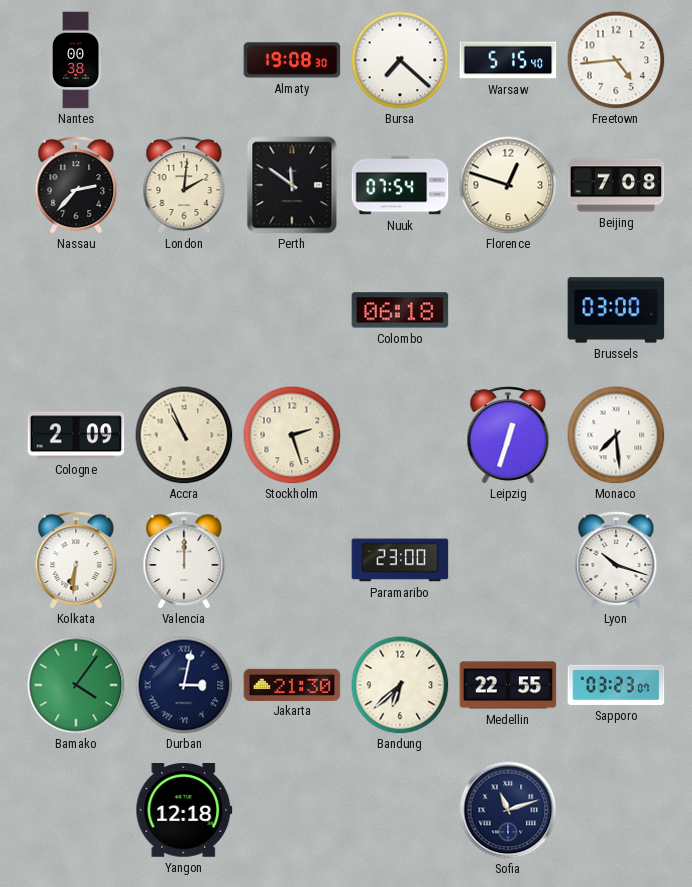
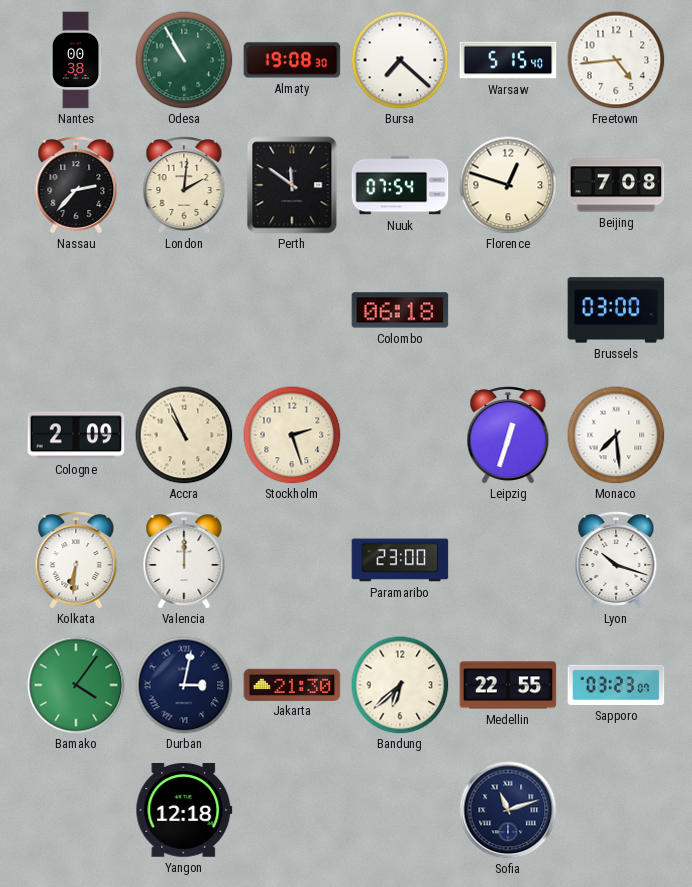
Odesa: none -> 10:55 (184, 60)
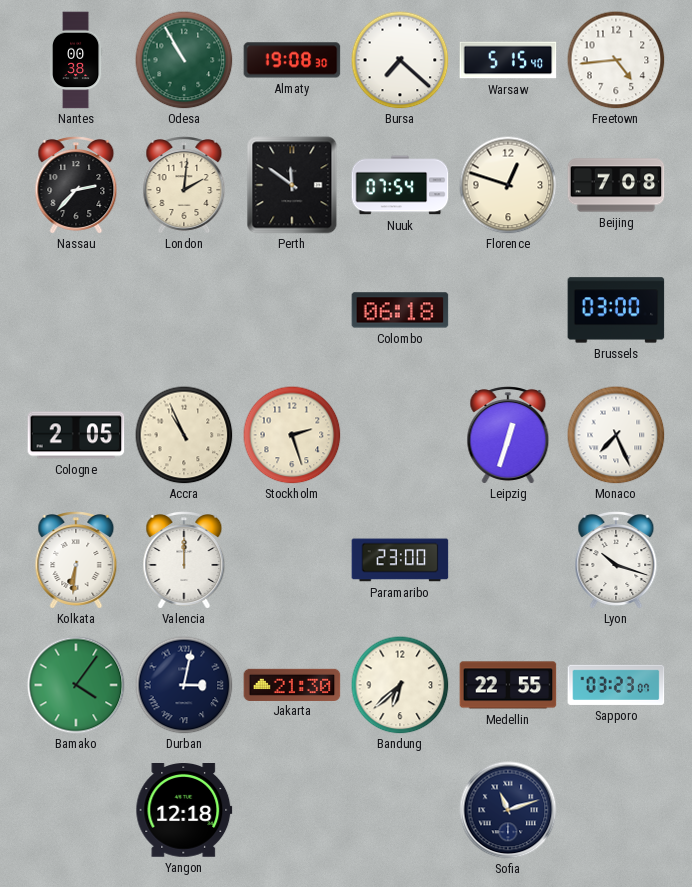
Cologne: 2:09 -> 2:05 (76, 435)
Monaco: 7:29 -> 7:26 (616, 435)
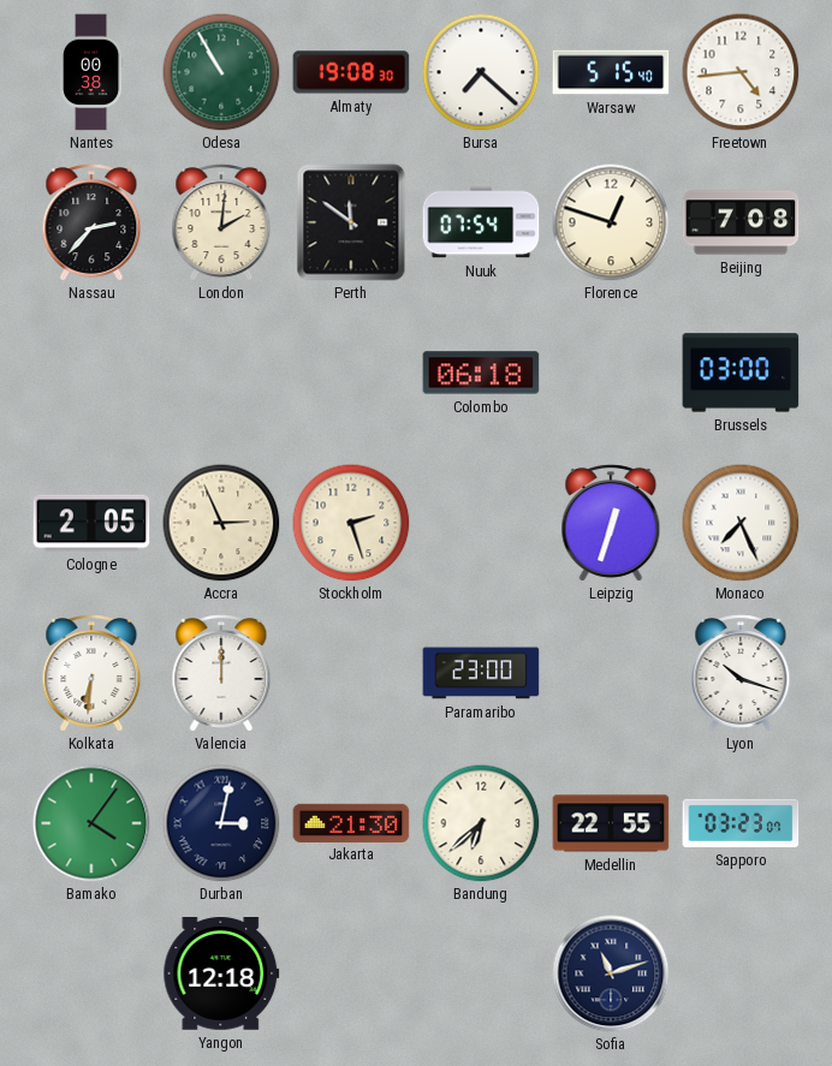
Accra: 10:56 -> 2:56 (221, 523)
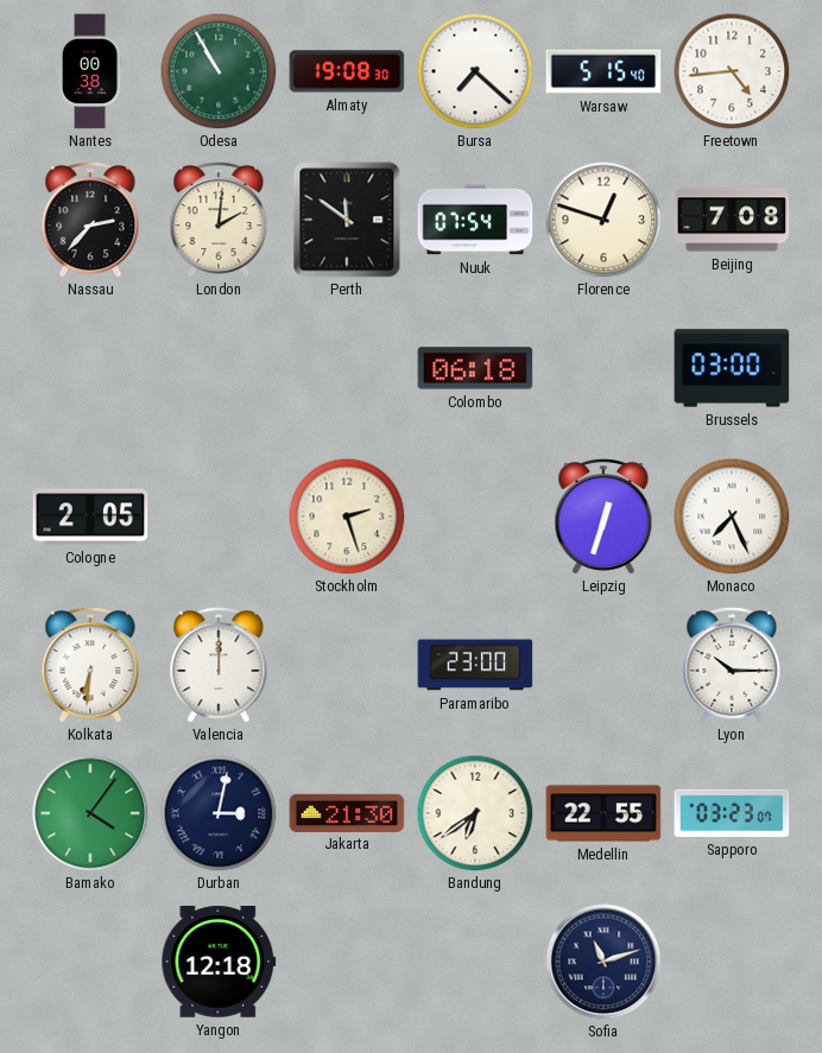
Accra: 2:56 -> none (221, 523)
Lyon: 10:18 -> 10:15 (732, 665)
Bandung: 6:38 -> 6:39 (475, 813)
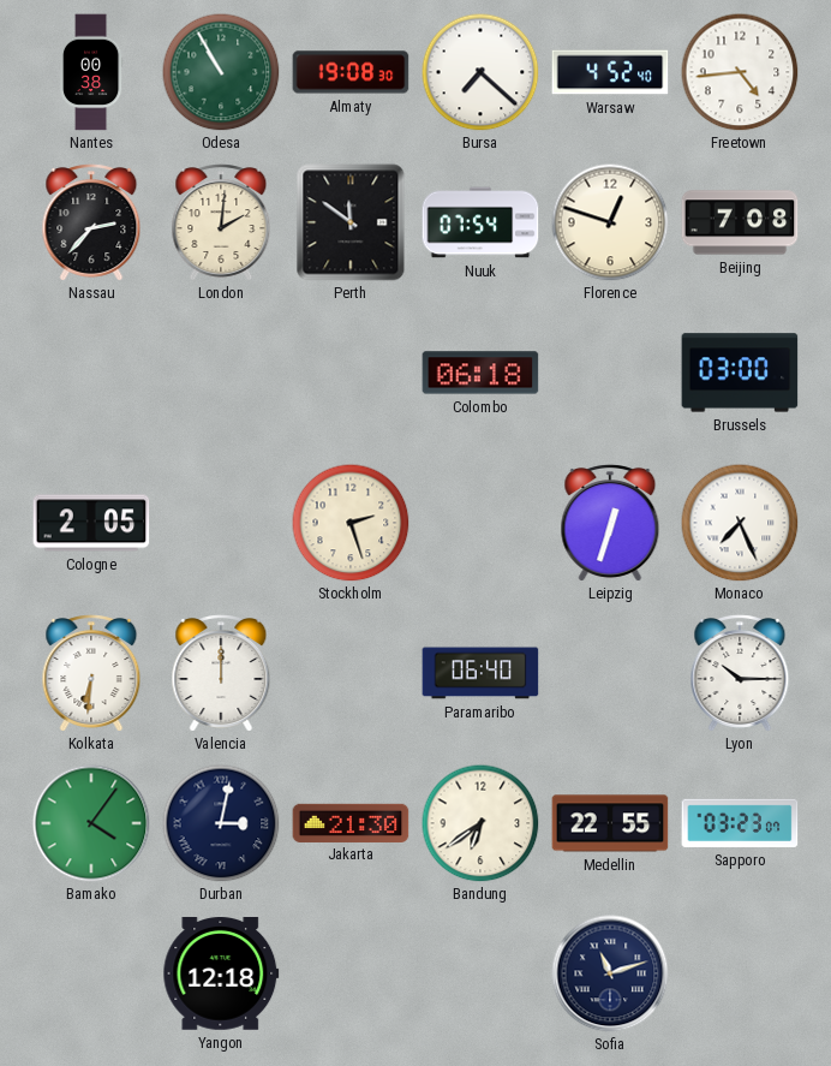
Warsaw: 5:15 -> 4:52 (610, 72)
Paramaribo: 23:00 -> 06:40 (480, 673)
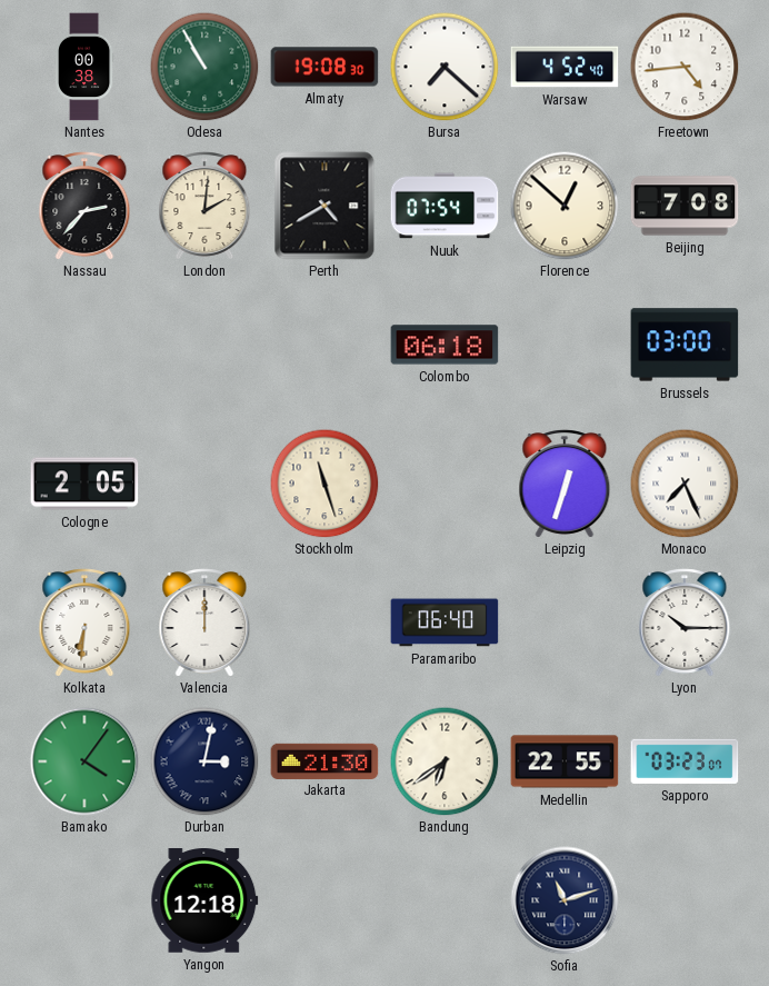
Perth: 11:51 -> 4:40 (324, 206)
Florence: 12:48 -> 12:52 (565, 206)
Stockholm: 2:27 -> 11:27 (324, 484)
